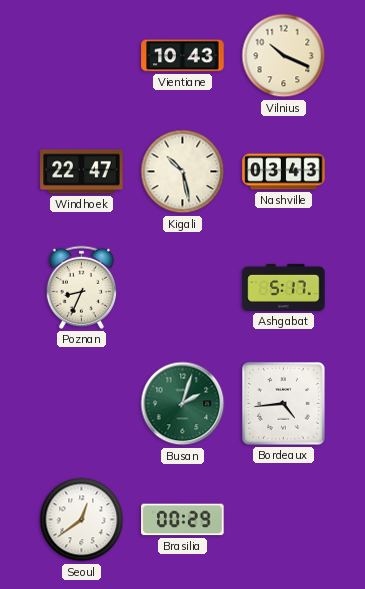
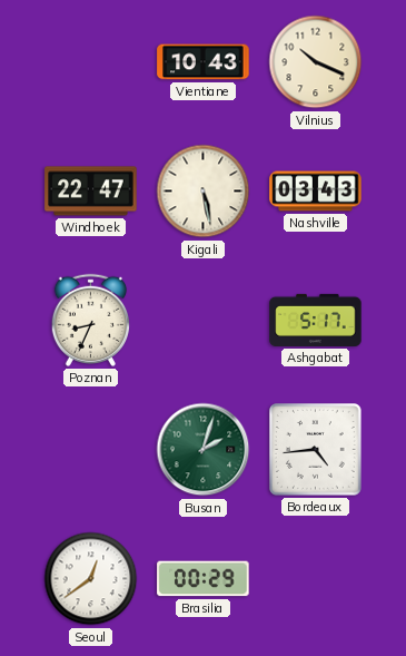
Kigali: 10:28 -> 5:28 (204, 192)
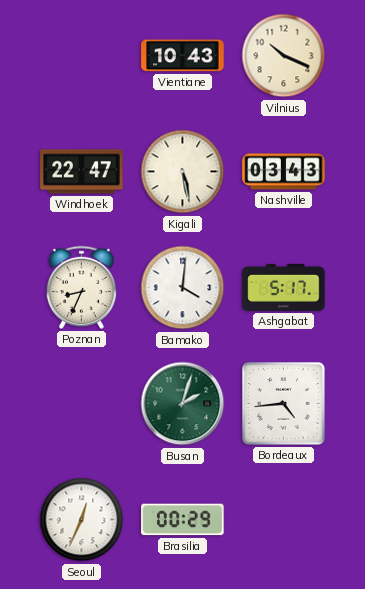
Bamako: none -> 4:01 (183, 288)
Seoul: 12:39 -> 12:34 (82, 520)
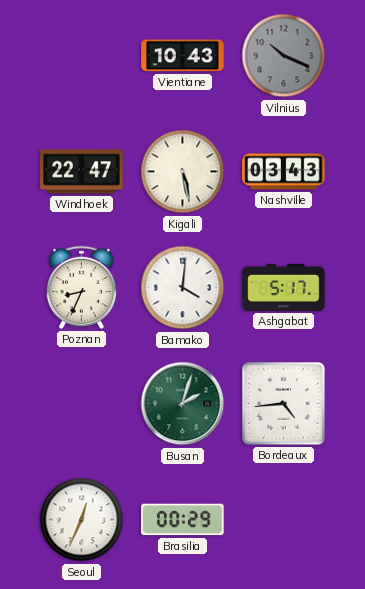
Vilnius dial: cream -> grey (284, 56)
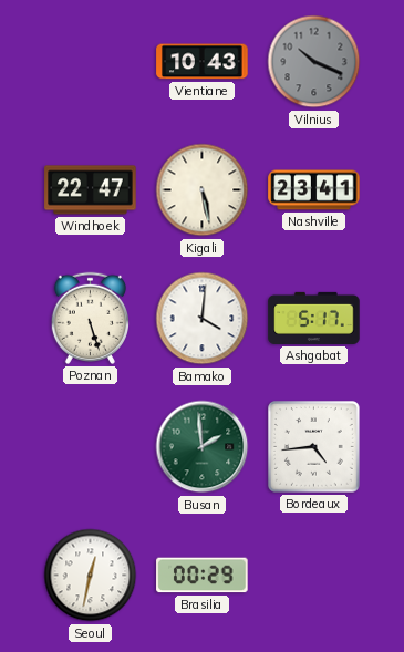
Nashville: 03:43 -> 23:41 (314, 190)
Poznan: 8:34 -> 5:27 (90, 318)
Busan: 2:03 -> 1:59 (203, 447)
Seoul: 12:34 -> 12:32 (91, 576)
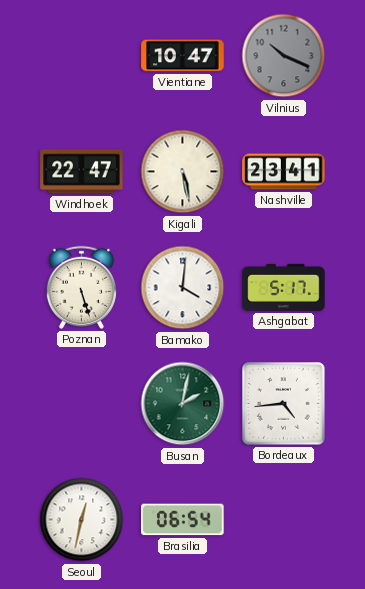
Vientiane: 10:43 -> 10:47 (183, 56)
Busan: 1:59 -> 2:02 (183, 404)
Brasilia: 00:29 -> 06:54 (183, 520)
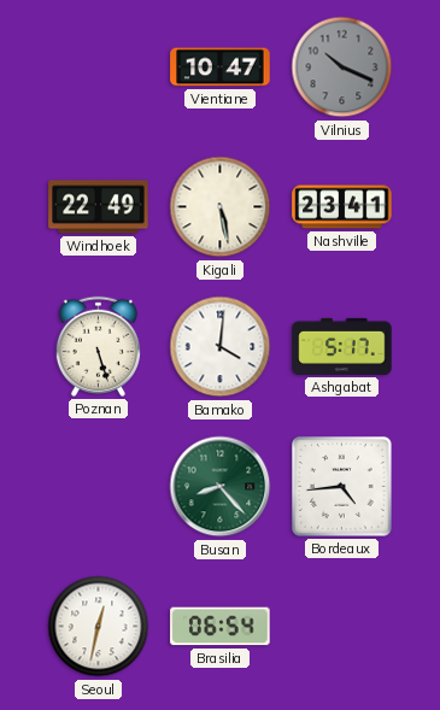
Windhoek: 22:47 -> 22:49 (99, 207)
Busan: 2:02 -> 8:23 (221, 487)
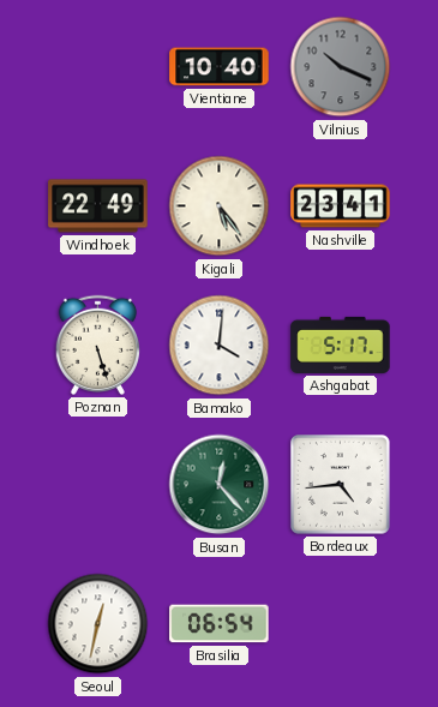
Vientiane: 10:47 -> 10:40 (220, 67)
Kigali: 5:28 -> 5:24 (220, 206)
Busan: 8:23 -> 12:23 (220, 485)
